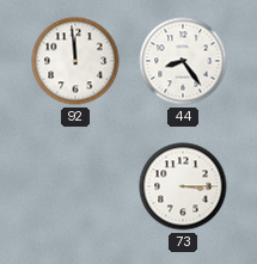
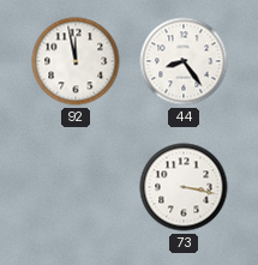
92: 11:59 -> 11:58 (76, 61)
73: 3:15 -> 3:17 (184, 187)
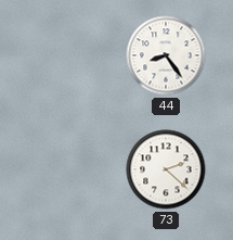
92: 11:58 -> none (76, 61)
73: 3:17 -> 2:22 (166, 169)
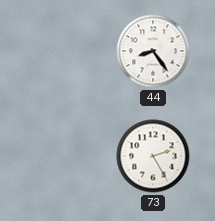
73: 2:22 -> 2:25 (153, 156)
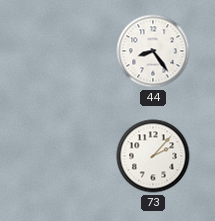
73: 2:25 -> 2:07 (153, 156)
